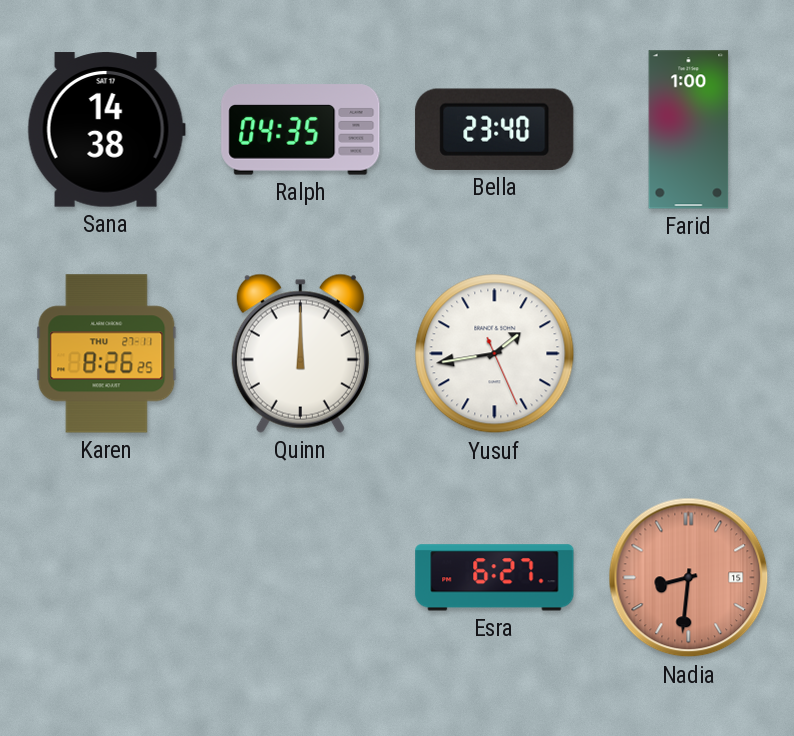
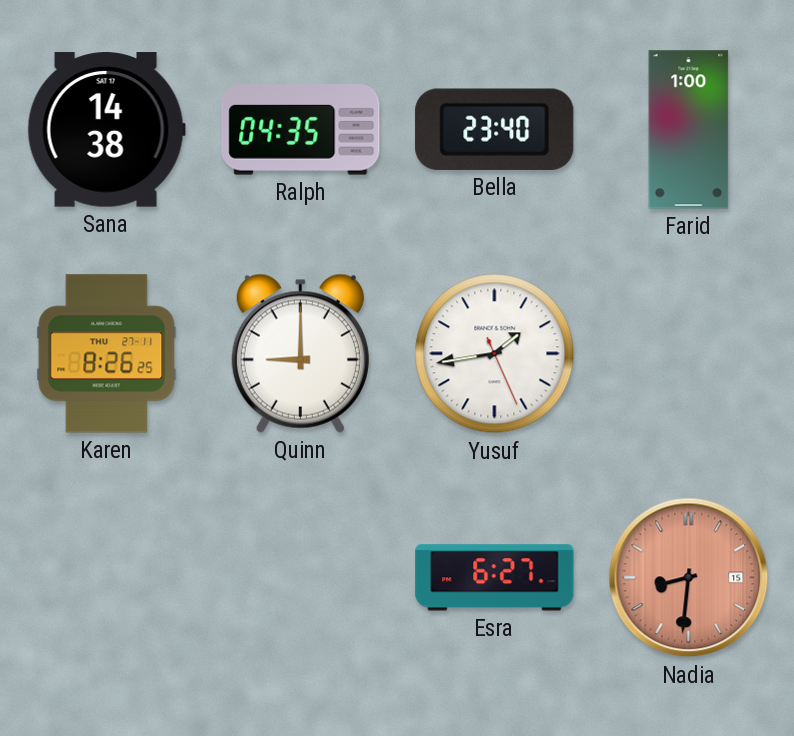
Quinn: 12:00 -> 9:00 (300, 353)
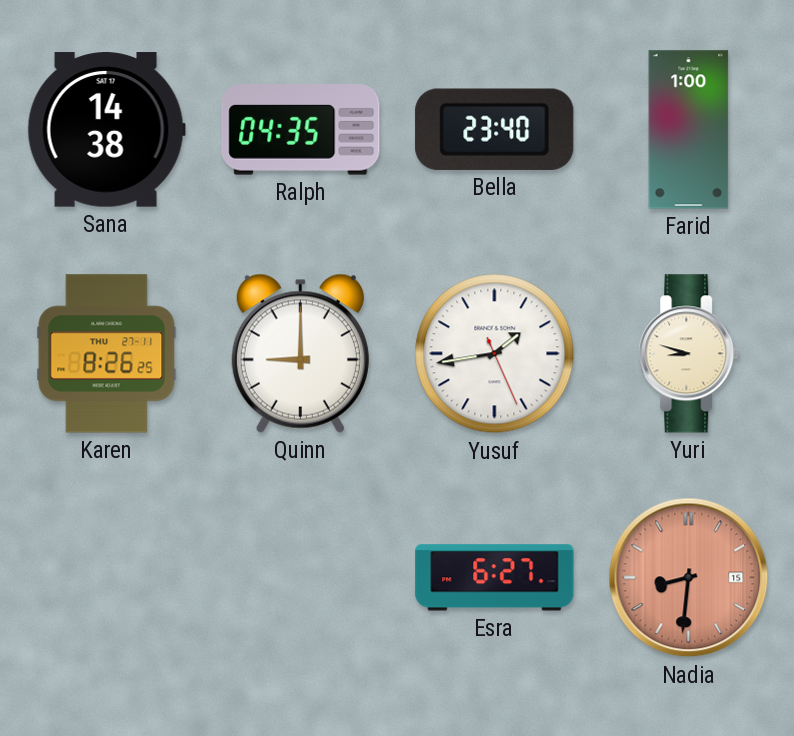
Yuri: none -> 8:48 (689, 354)
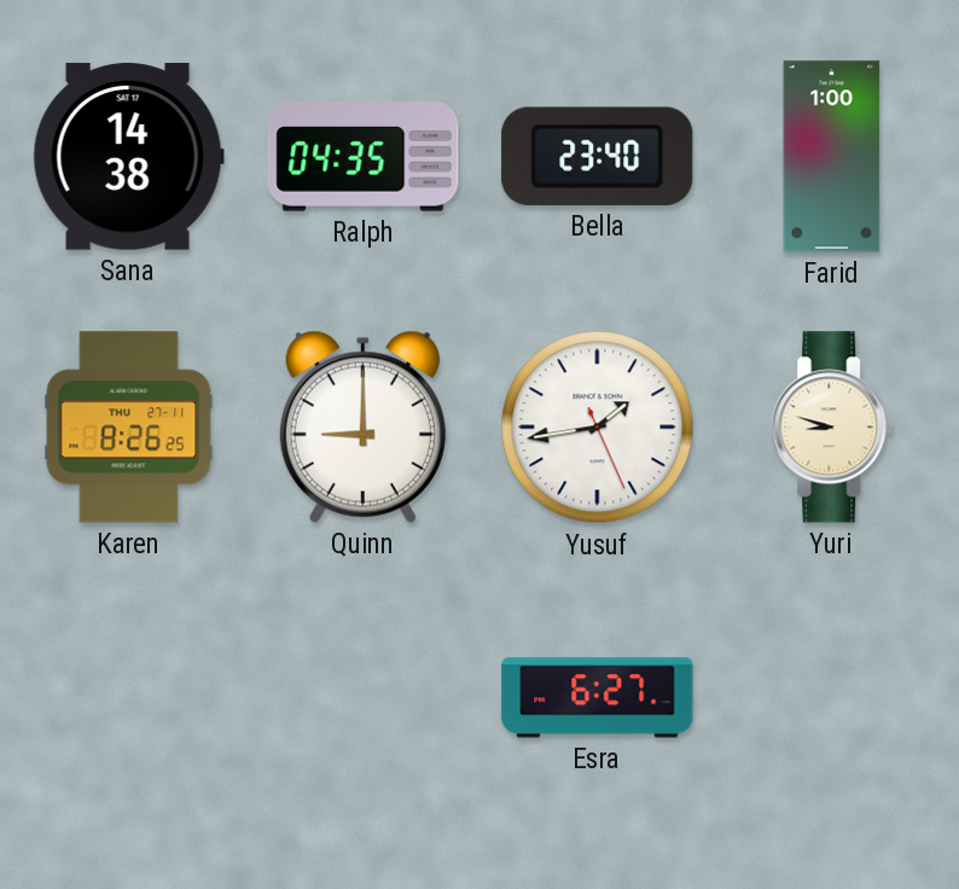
Nadia: 8:31 -> none (689, 578)
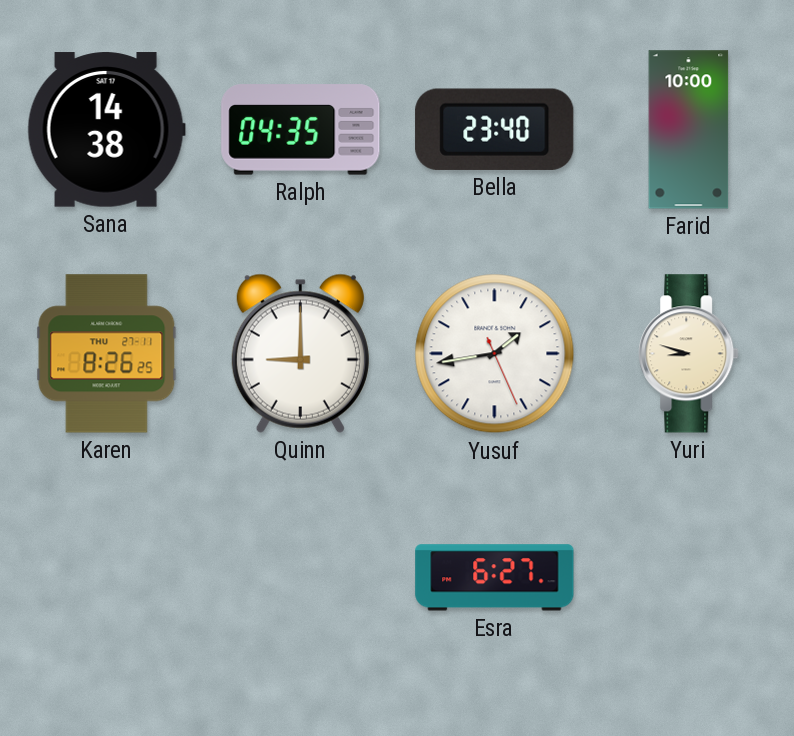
Farid: 1:00 -> 10:00 (689, 130)
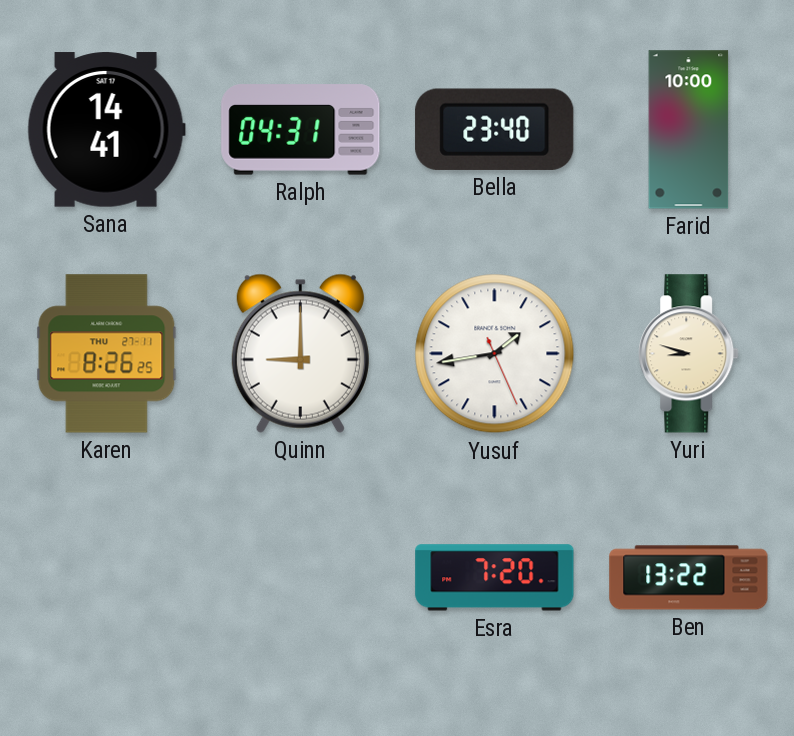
Sana: 14:38 -> 14:41 (106, 130)
Ralph: 04:35 -> 04:31 (301, 130)
Esra: 6:27 -> 7:20 (495, 578)
Ben: none -> 13:22 (689, 578)
